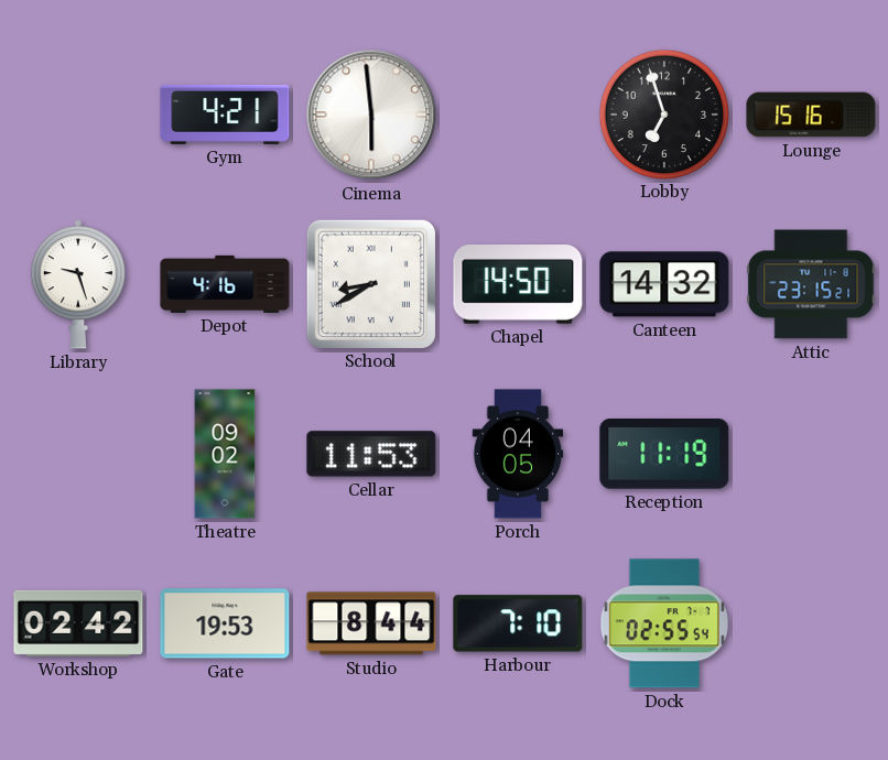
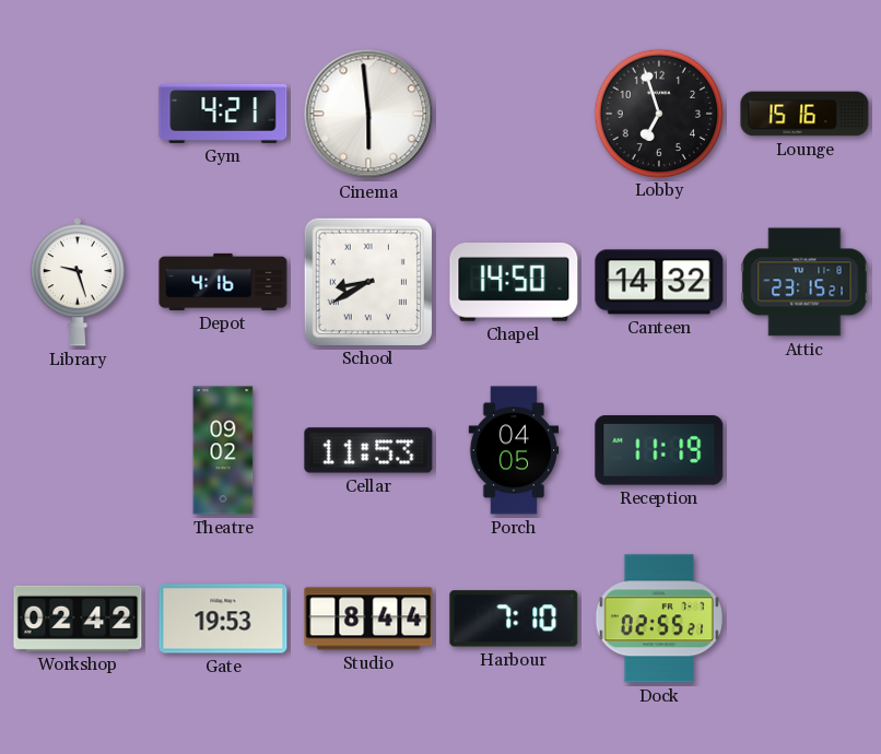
Dock: 02:55:54 -> 02:55:21 (659, 618)
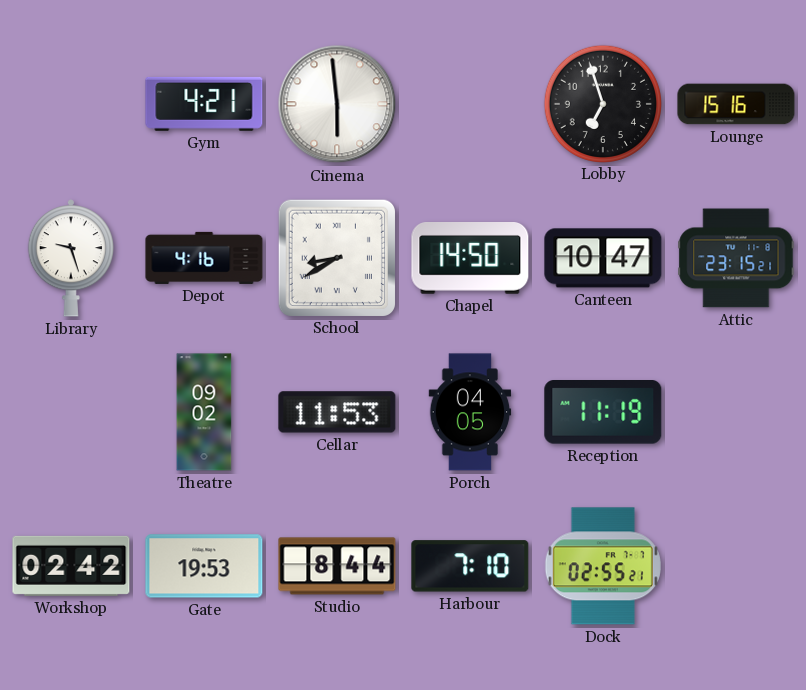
Canteen: 14:32 -> 10:47 (603, 258)
